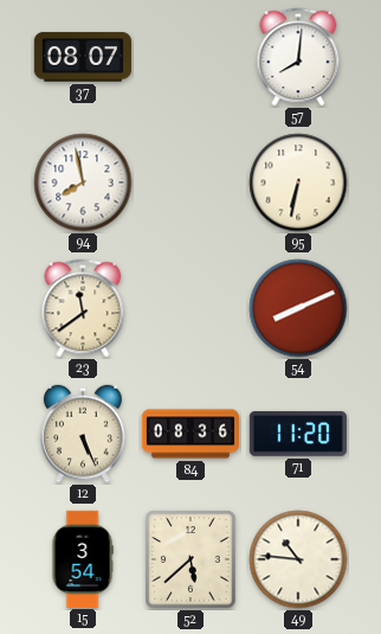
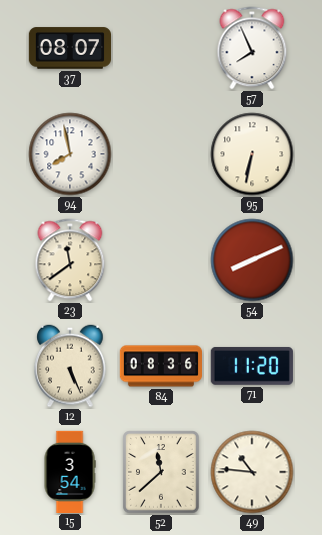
57: 8:01 -> 7:56 (252, 48)
52: 5:38 -> 11:38 (161, 472)
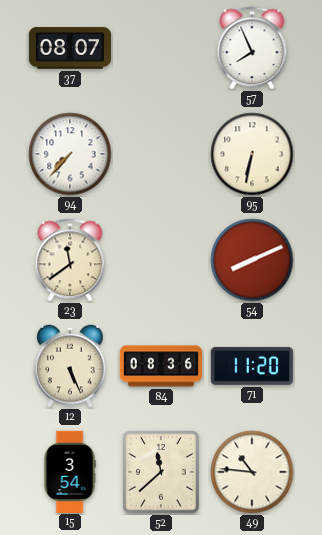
94: 7:58 -> 7:37 (70, 154)
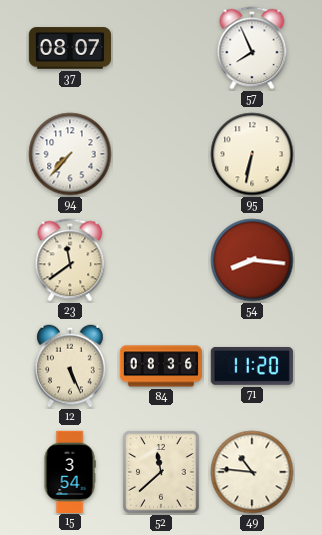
54: 8:11 -> 8:16 (252, 260)
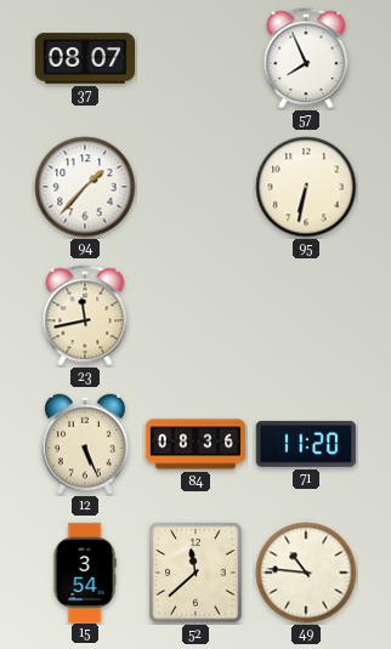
94: 7:37 -> 1:37 (85, 187)
23: 11:39 -> 11:43 (85, 315)
54: 8:16 -> none (252, 260)
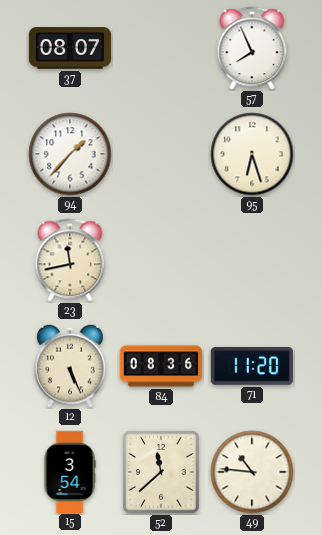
95: 6:32 -> 6:27 (252, 154)
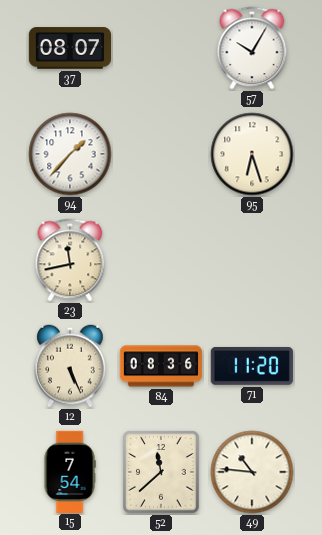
57: 7:56 -> 10:05 (252, 48)
15: 3:54 -> 7:54 (70, 471)
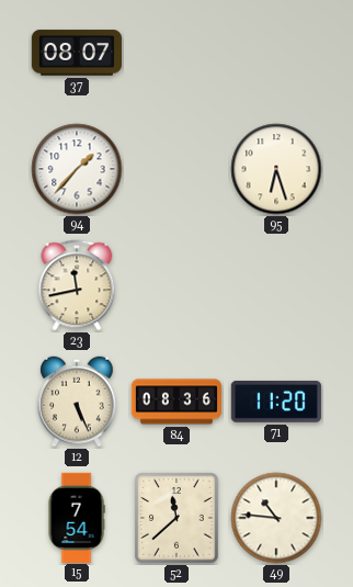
57: 10:05 -> none (252, 48)
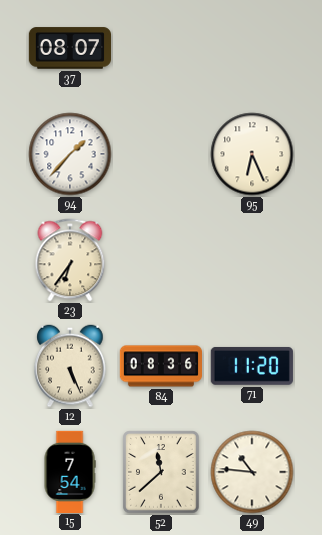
95: 6:27 -> 6:26 (252, 154)
23: 11:43 -> 6:36 (70, 260)
